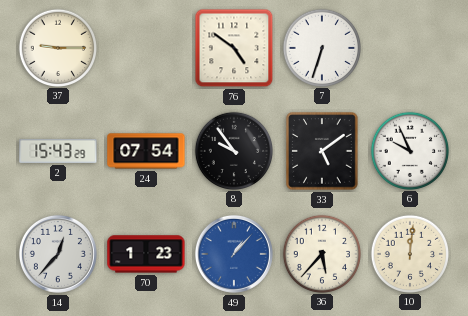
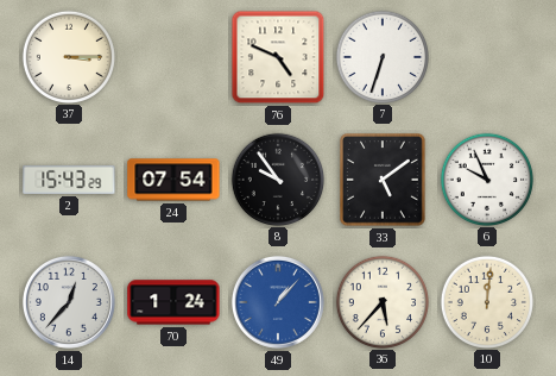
37: 9:15 -> 3:15 (68, 56)
76: 4:51 -> 4:49 (278, 57)
70: 1:23 -> 1:24 (173, 302)
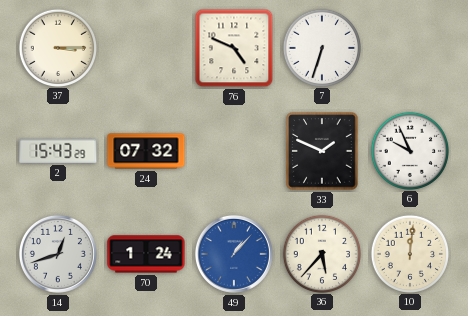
24: 07:54 -> 07:32 (146, 151)
8: 9:54 -> none (277, 178)
33: 5:09 -> 1:49 (322, 151)
14: 12:37 -> 12:42 (58, 254)
